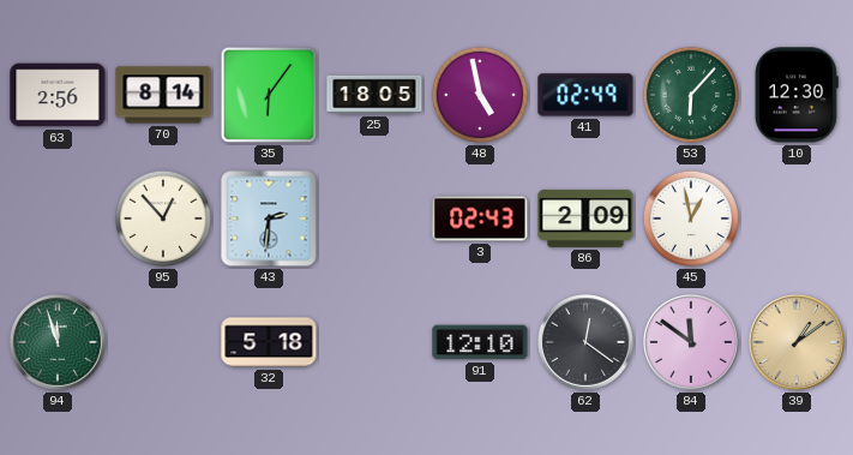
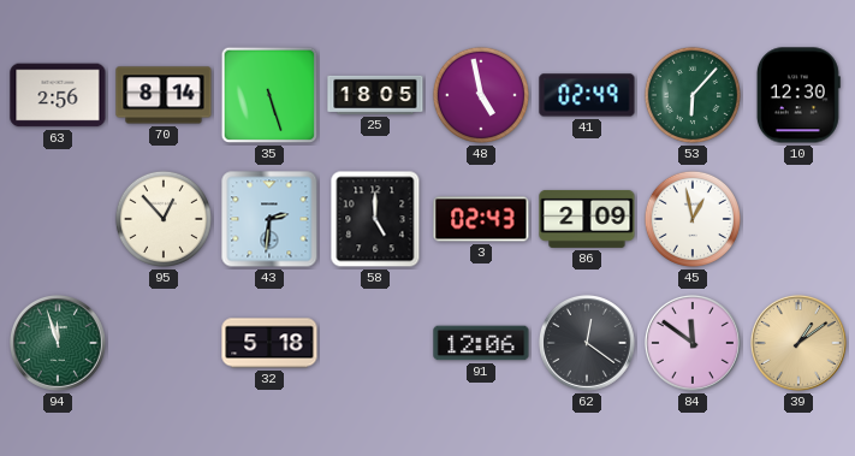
35: 6:06 -> 5:27 (269, 95)
58: none -> 5:00 (375, 219)
91: 12:10 -> 12:06 (481, 343)
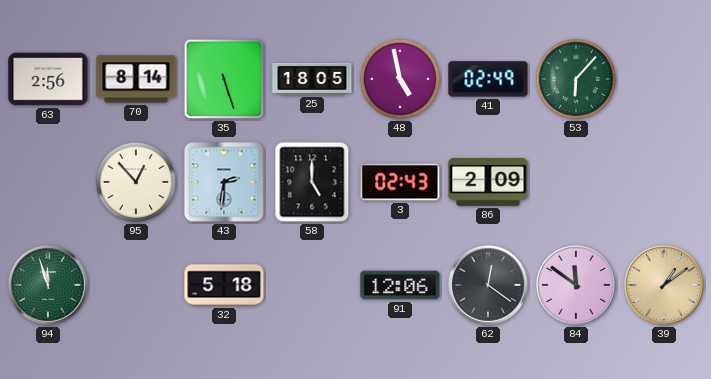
10: 12:30 -> none (798, 95)
45: 12:58 -> none (693, 219)
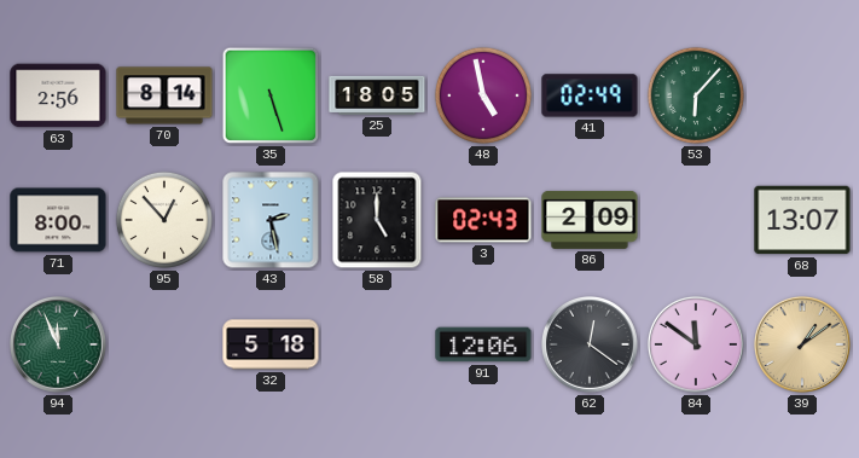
71: none -> 8:00 (58, 220)
43: 2:31 -> 2:28 (271, 220)
68: none -> 13:07 (802, 220)
94: 11:57 -> 11:56 (58, 344)
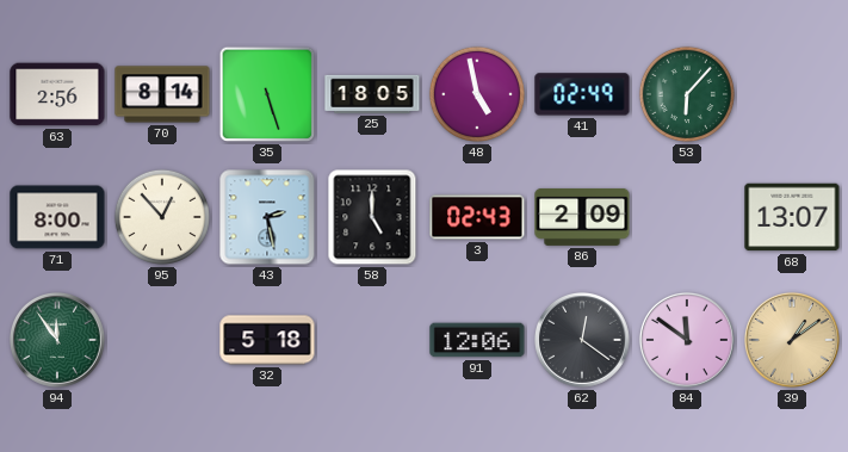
94: 11:56 -> 11:54 (57, 340)
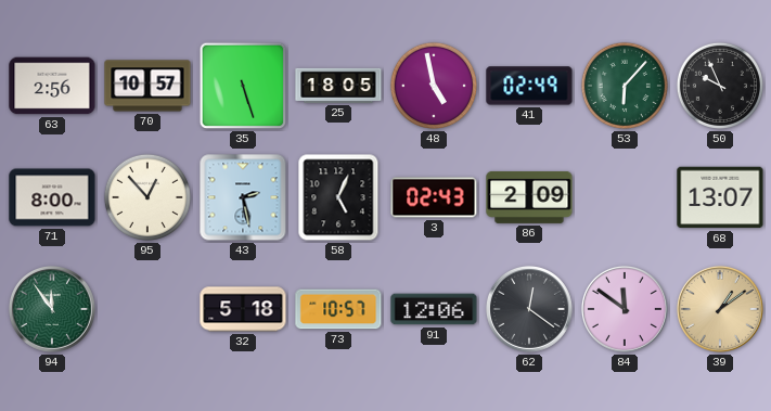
70: 8:14 -> 10:57 (147, 86)
50: none -> 9:56 (720, 86)
58: 5:00 -> 5:04 (338, 197)
73: none -> 10:57 (338, 309)
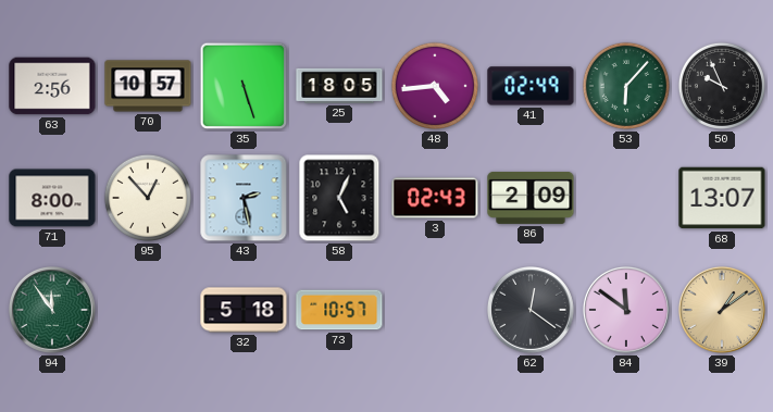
48: 4:58 -> 4:44 (435, 86)
91: 12:06 -> none (434, 309)
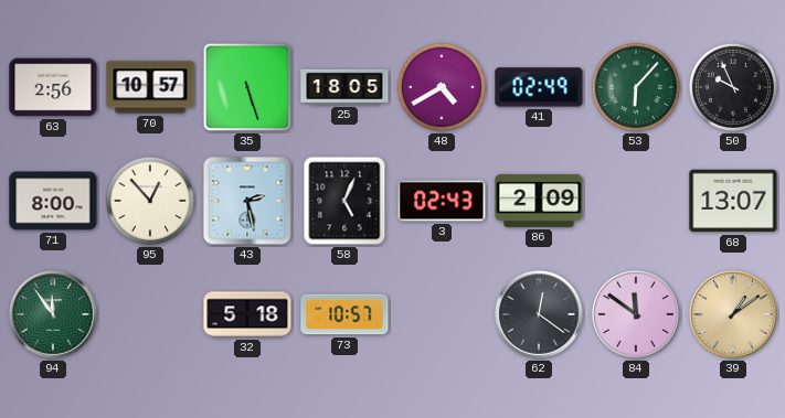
48: 4:44 -> 4:40 (442, 87)
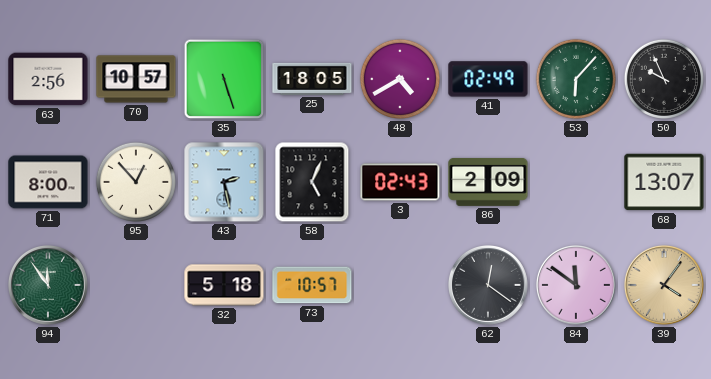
39: 1:09 -> 4:06 (664, 285)
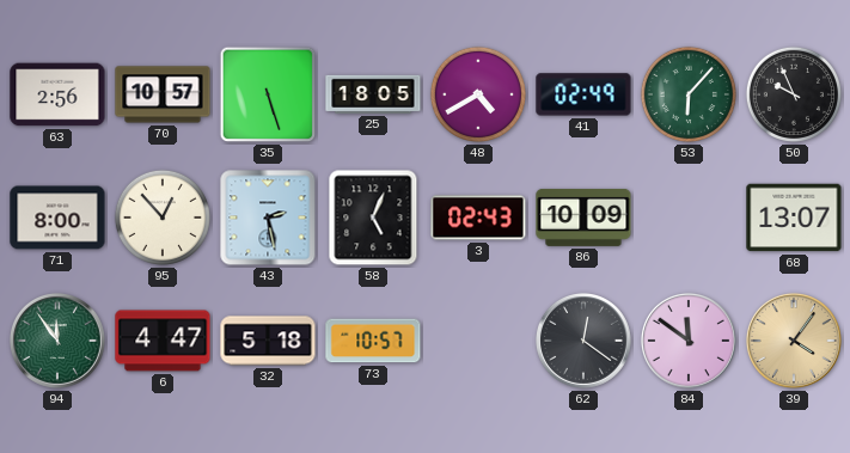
86: 2:09 -> 10:09 (583, 218)
6: none -> 4:47 (163, 341)
